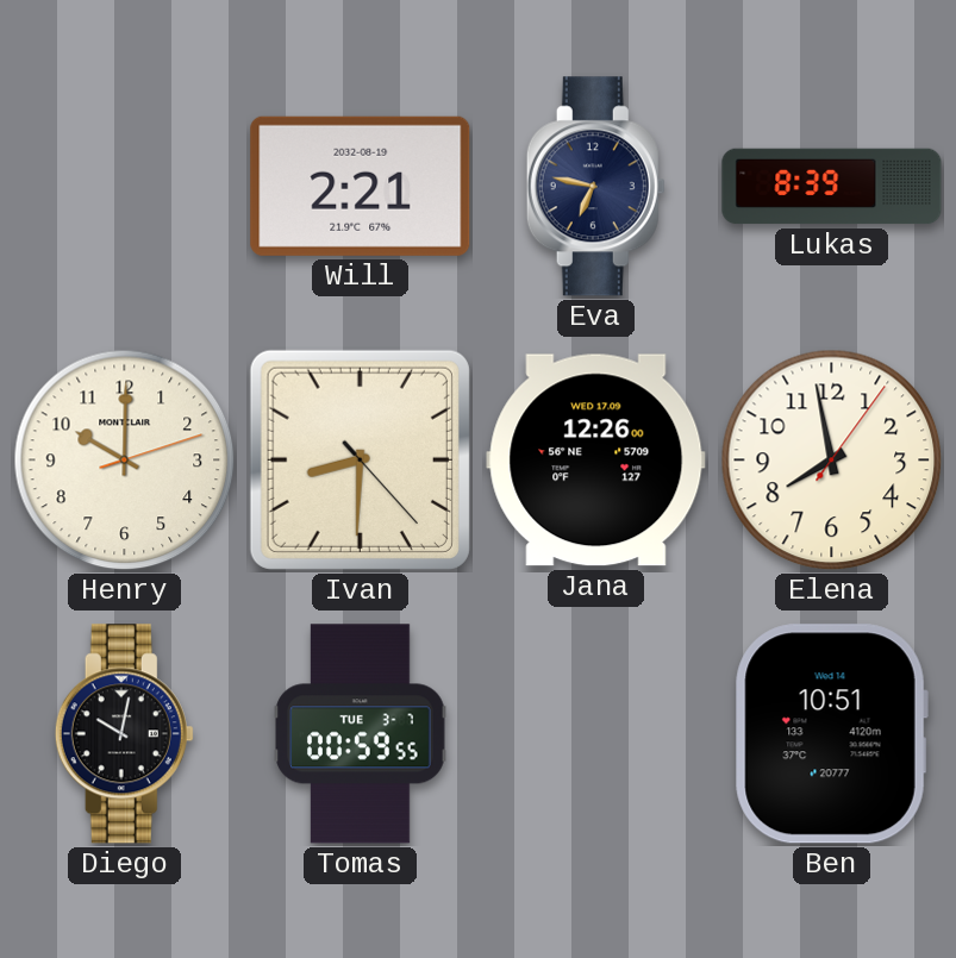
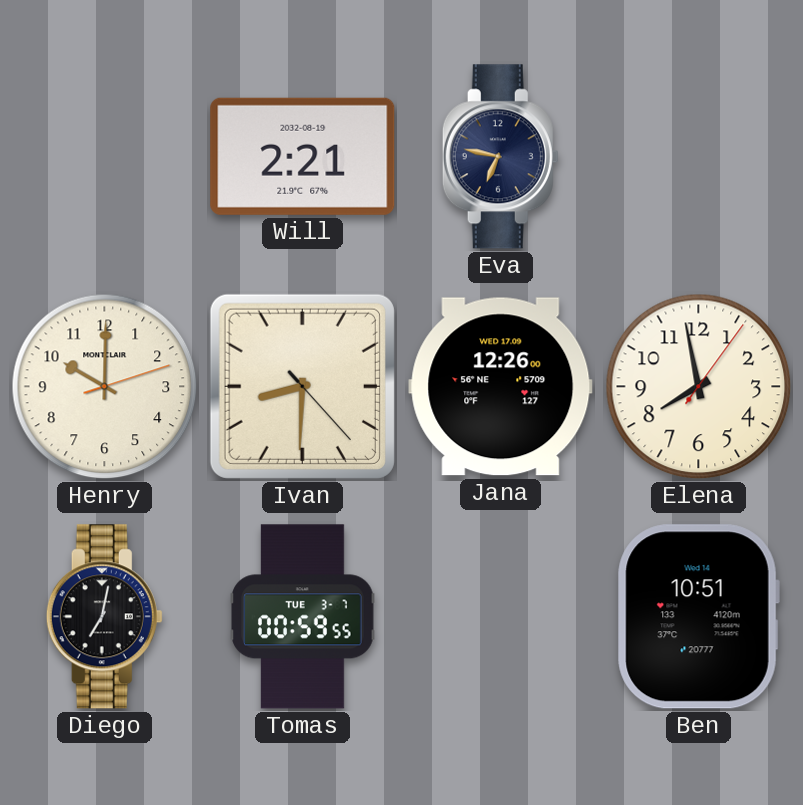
Lukas: 8:39 -> none (832, 187)
Diego: 10:02 -> 7:02 (104, 617)
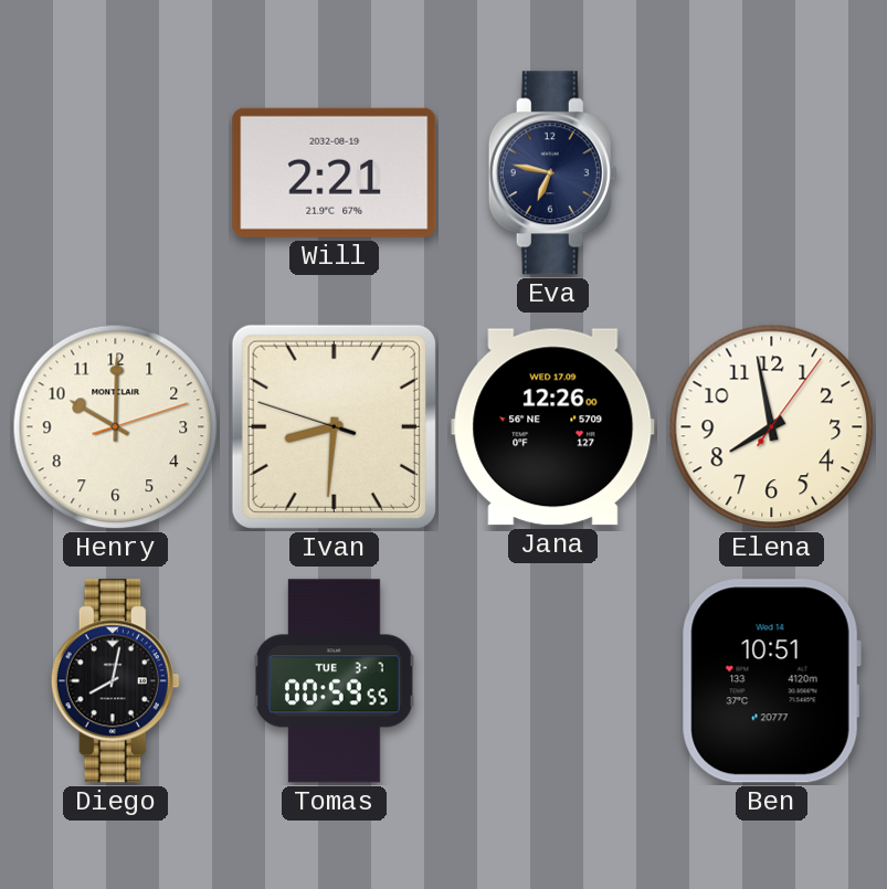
Ivan: 8:30:23 -> 8:30:48 (334, 426)
Diego: 7:02 -> 8:02 (115, 681)
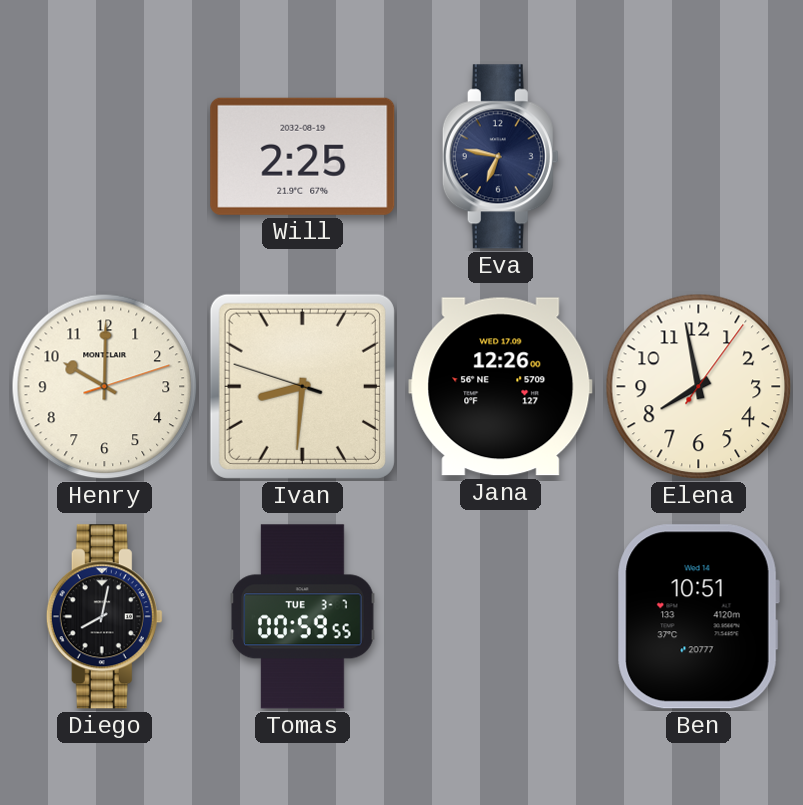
Will: 2:21 -> 2:25 (303, 156)
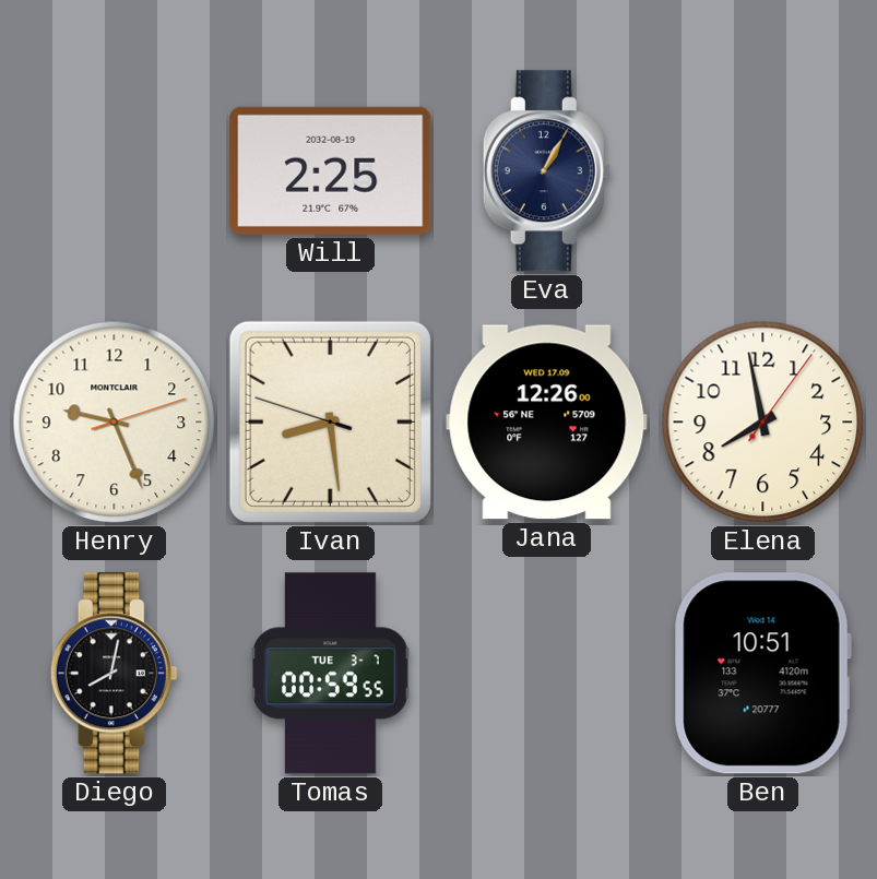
Eva: 6:47 -> 1:05 (546, 171)
Henry: 10:00 -> 9:26 (115, 423)
Ivan: 8:30 -> 8:28 (330, 421)
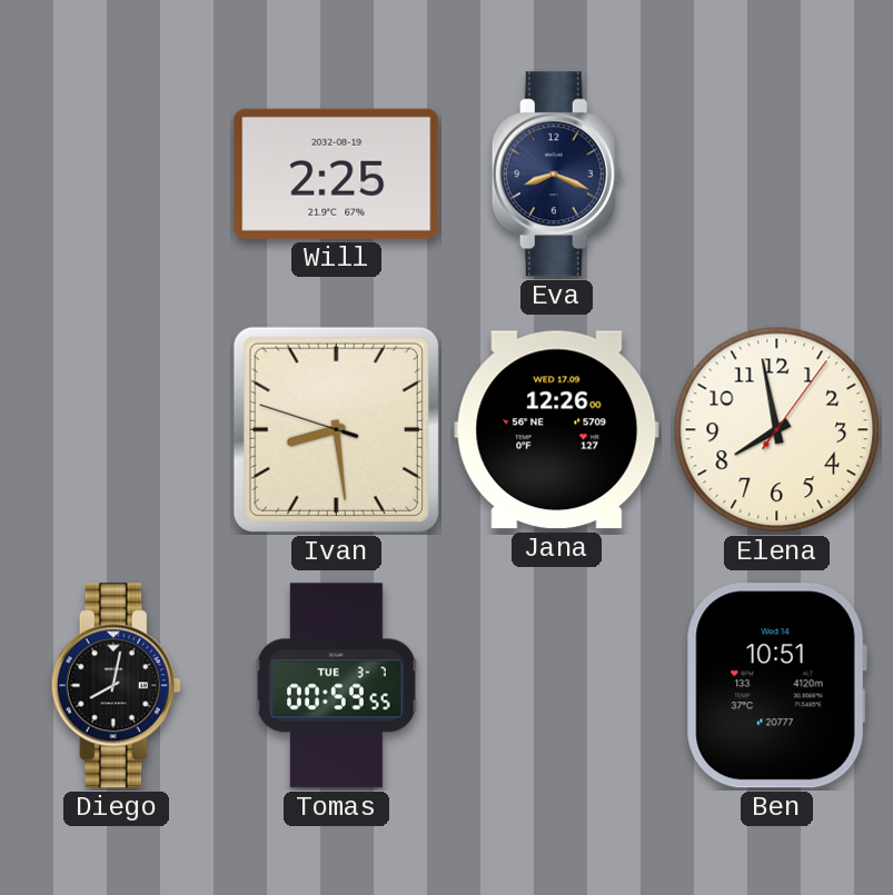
Eva: 1:05 -> 8:19 (556, 175)
Henry: 9:26 -> none (115, 423)
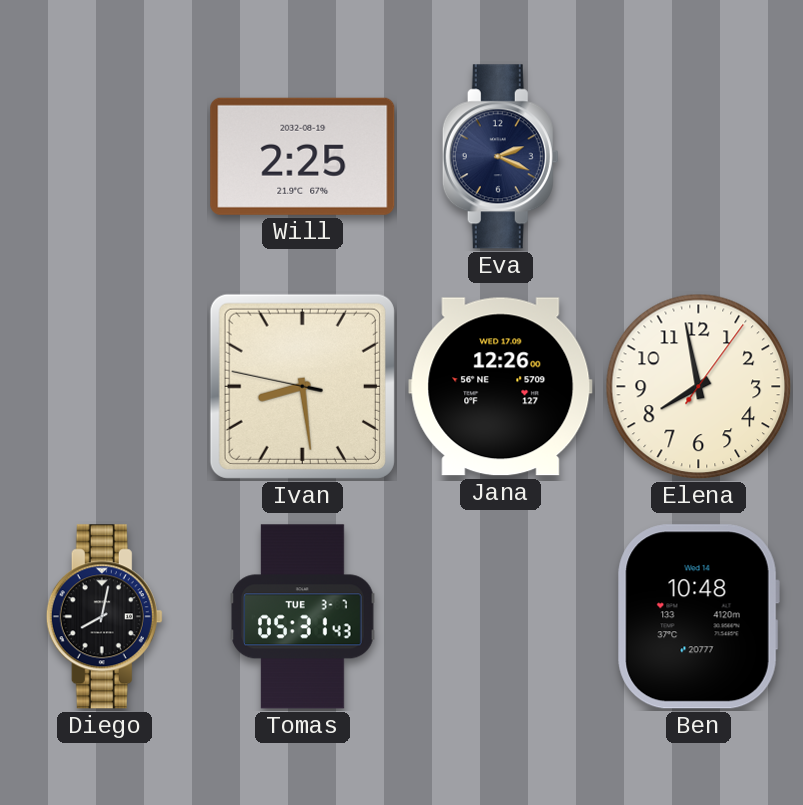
Eva: 8:19 -> 2:19 (500, 157)
Ivan: 8:28:48 -> 8:28:47 (302, 386)
Tomas: 00:59 -> 05:31 (303, 617)
Ben: 10:51 -> 10:48 (698, 617)
